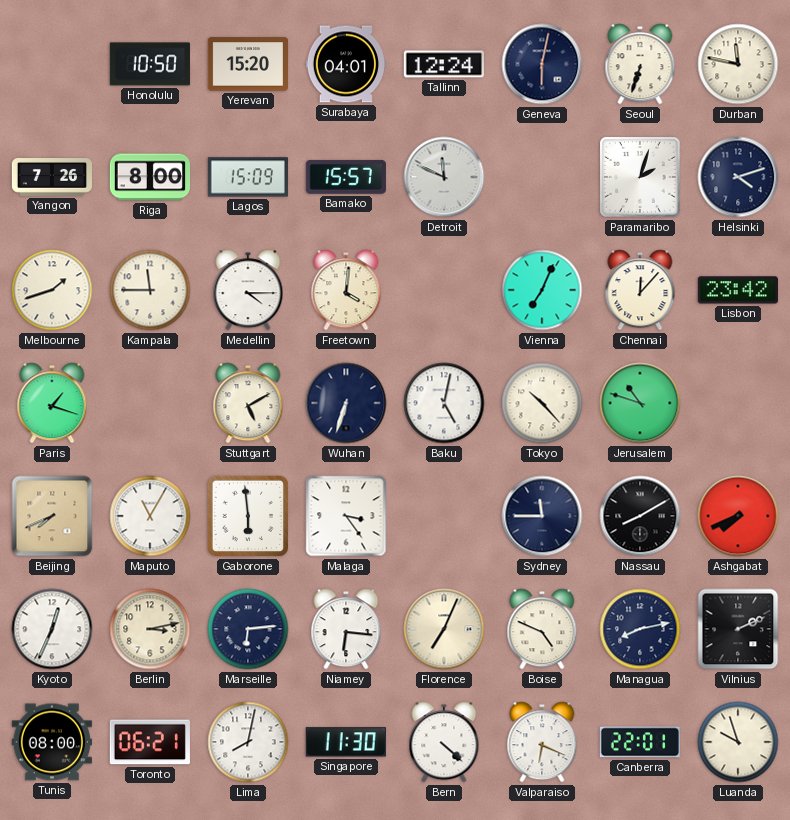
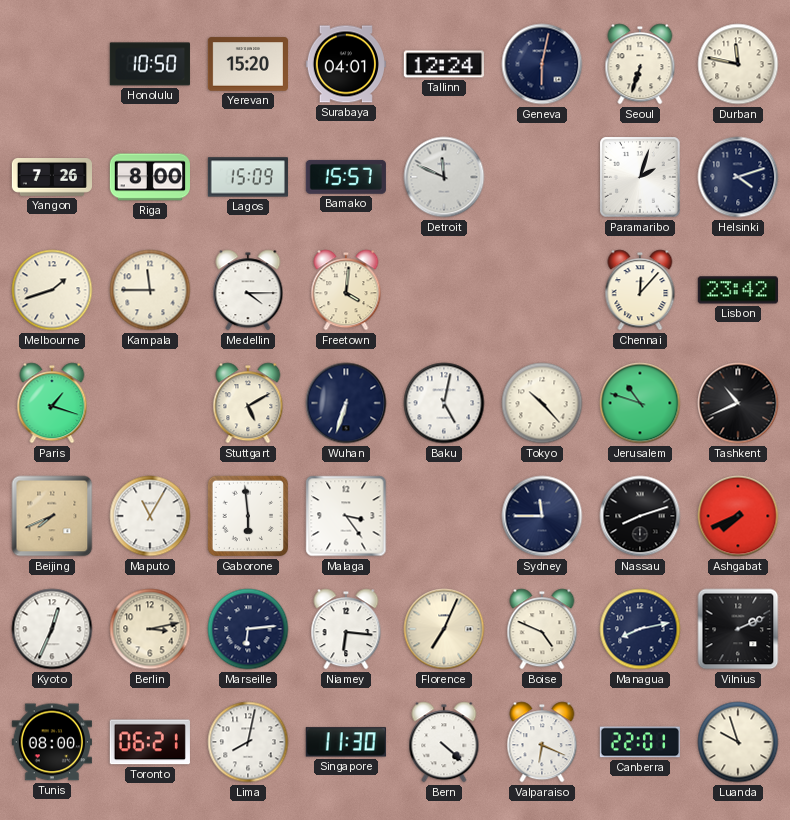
Vienna: 7:04 -> none (542, 290)
Tashkent: none -> 10:41 (738, 403)
Nassau: 8:10 -> 8:12 (640, 516)
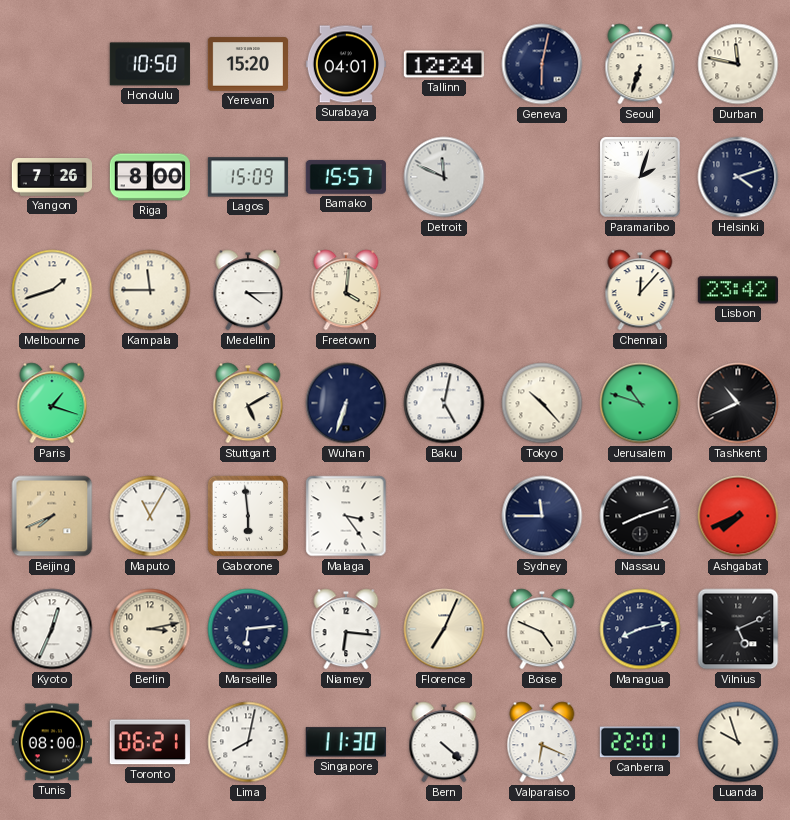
Vilnius: 2:11 -> 5:11 (738, 629)
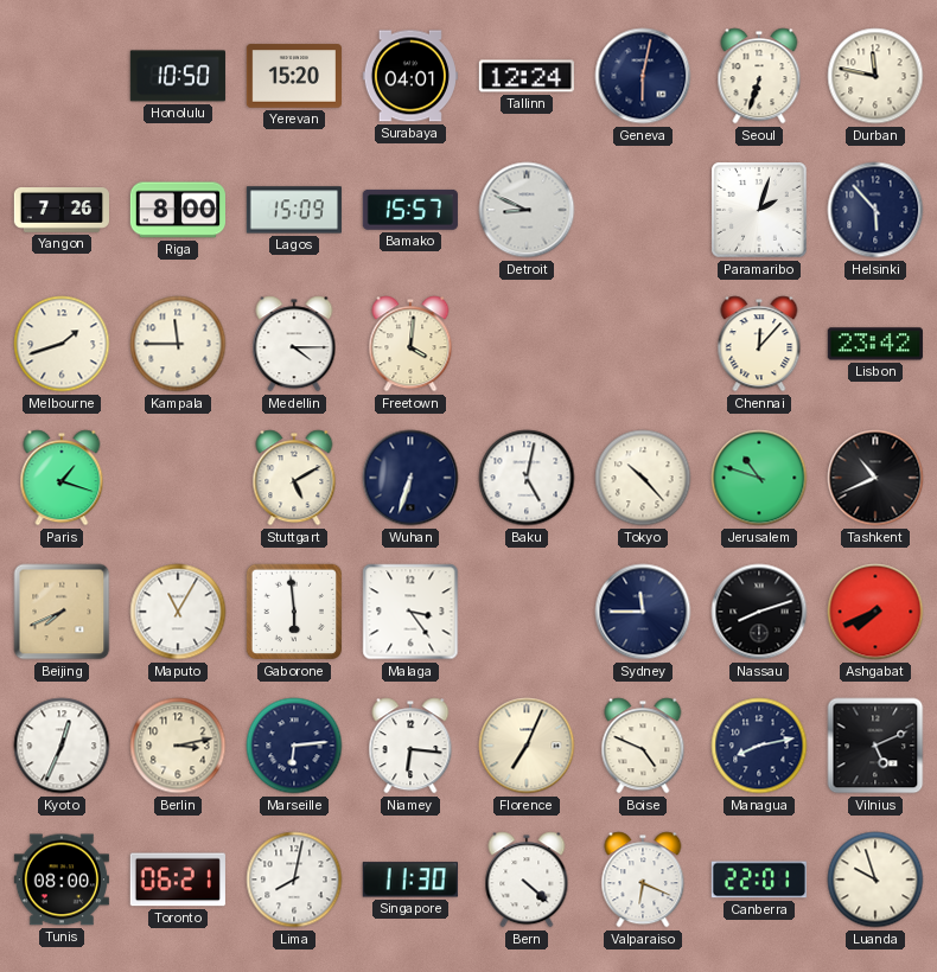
Detroit: 11:49 -> 8:49 (527, 210)
Helsinki: 4:12 -> 5:53 (875, 210)
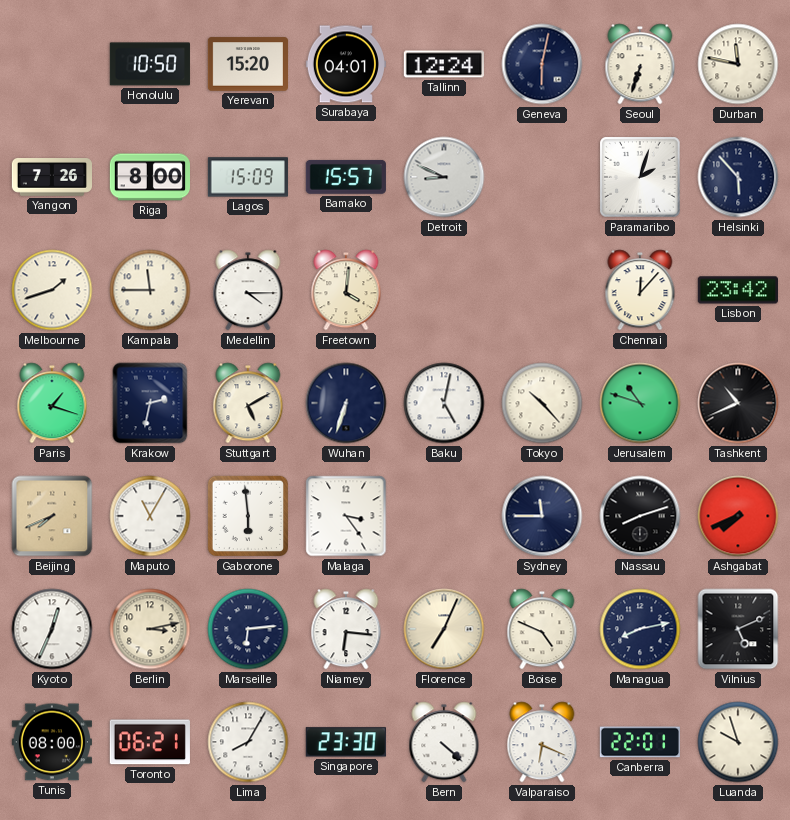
Krakow: none -> 2:32 (150, 403)
Lima: 8:02 -> 8:05 (248, 742)
Singapore: 11:30 -> 23:30 (346, 742)
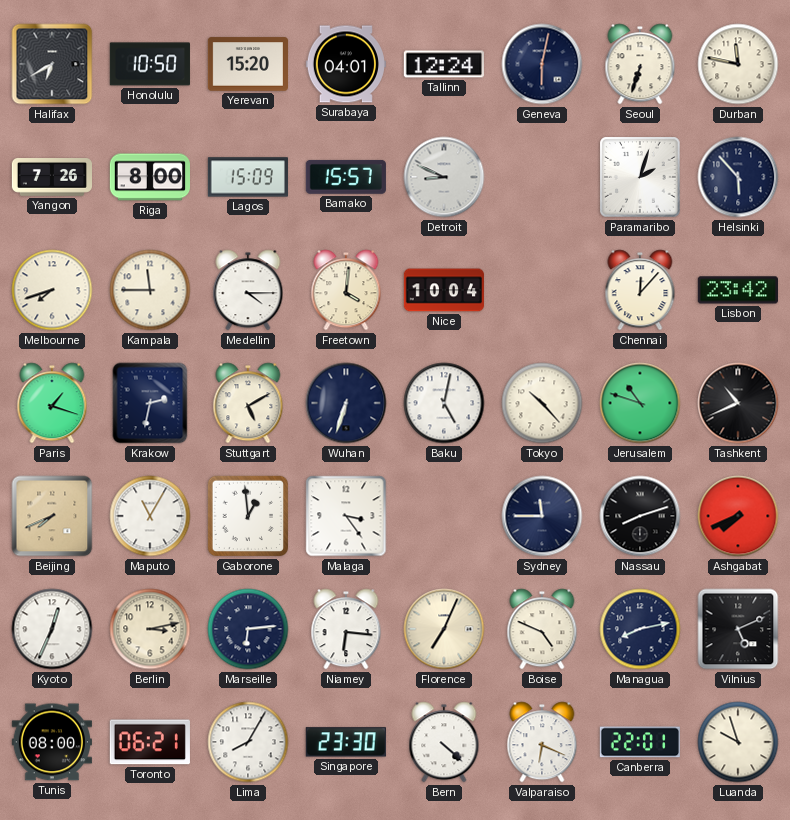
Halifax: none -> 6:40 (52, 64)
Melbourne: 1:42 -> 7:42 (52, 290)
Nice: none -> 10:04 (444, 290)
Gaborone: 5:59 -> 12:59 (248, 516)
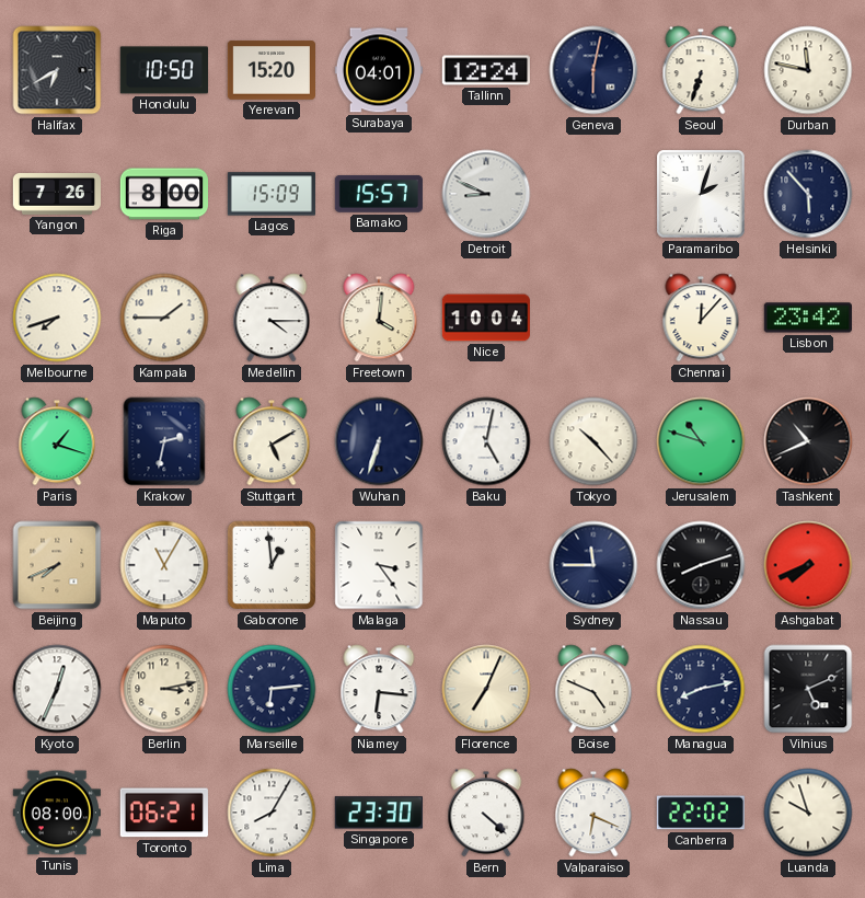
Kampala: 11:45 -> 1:45 (164, 318)
Canberra: 22:01 -> 22:02 (701, 813)
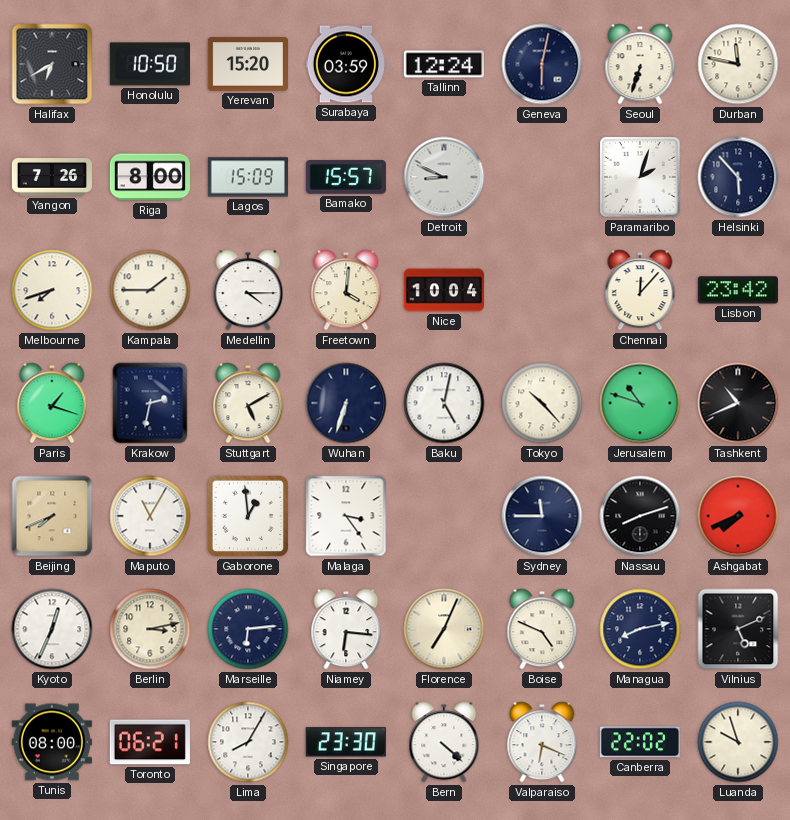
Surabaya: 04:01 -> 03:59 (346, 64)
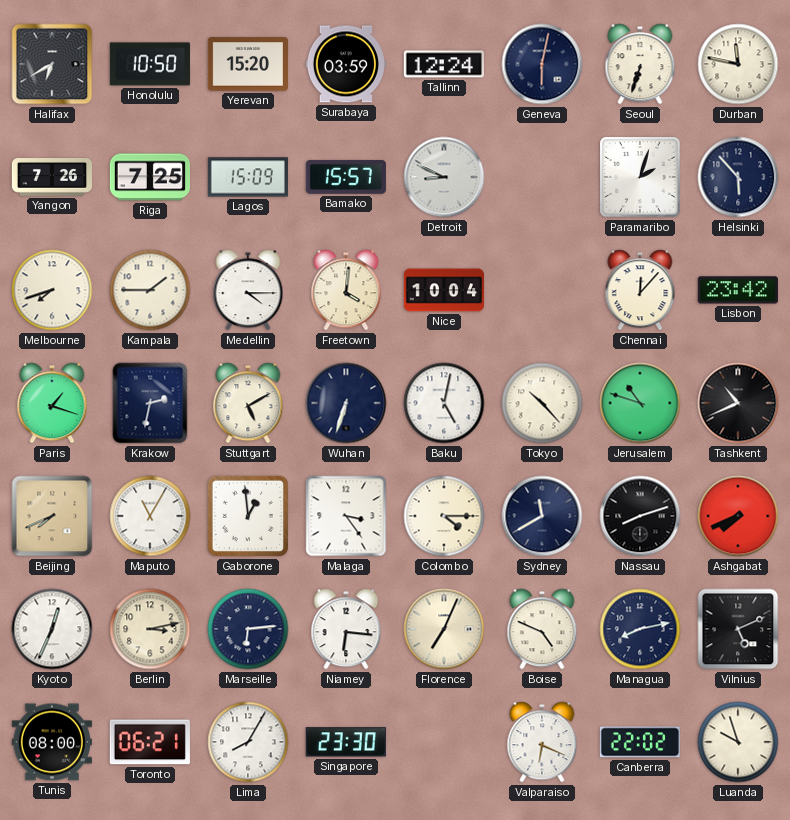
Riga: 8:00 -> 7:25 (149, 177)
Colombo: none -> 4:15 (444, 516)
Sydney: 11:45 -> 11:40 (542, 516)
Bern: 4:22 -> none (444, 742)
